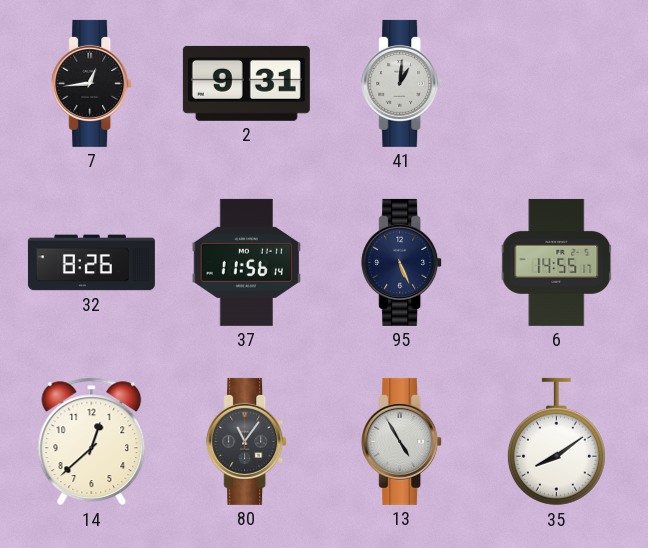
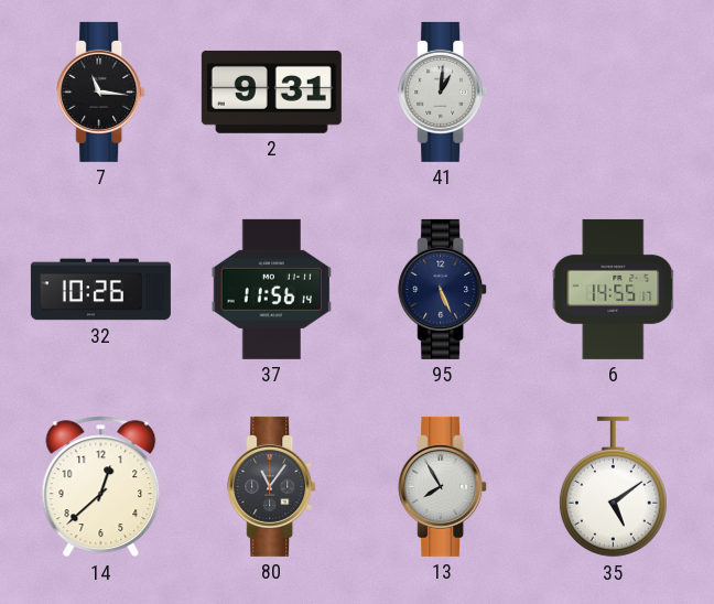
7: 12:44 -> 11:16 (101, 91)
32: 8:26 -> 10:26 (100, 290)
13: 4:55 -> 7:55 (443, 486)
35: 8:09 -> 5:09 (613, 487)
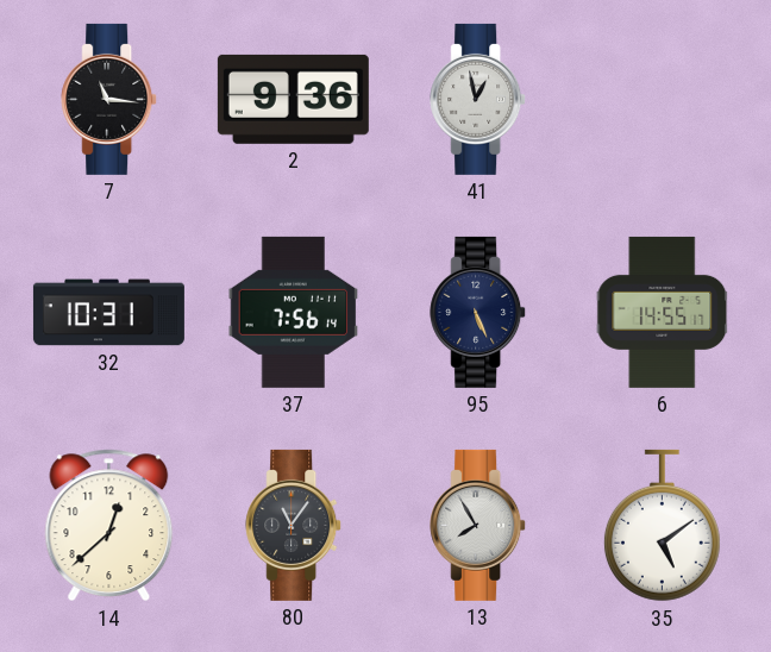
2: 9:31 -> 9:36 (293, 99)
41: 1:01 -> 12:58 (478, 99)
32: 10:26 -> 10:31 (108, 313)
37: 11:56 -> 7:56 (294, 312)
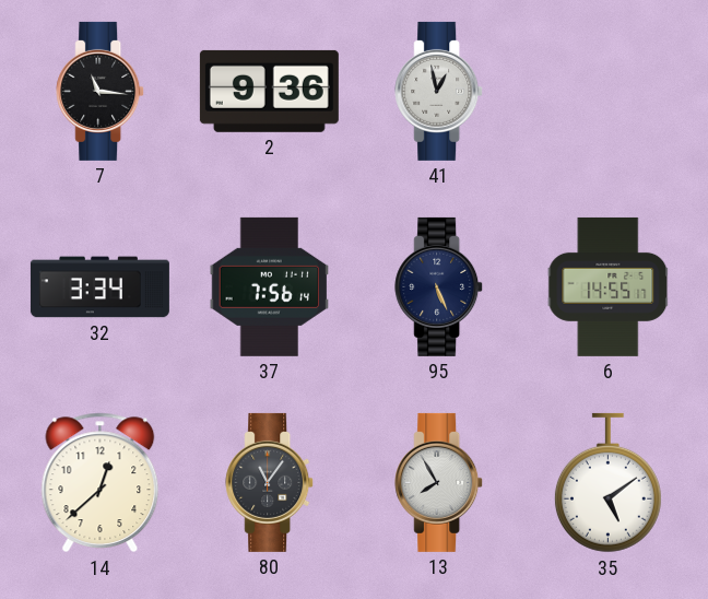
32: 10:31 -> 3:34 (99, 287)
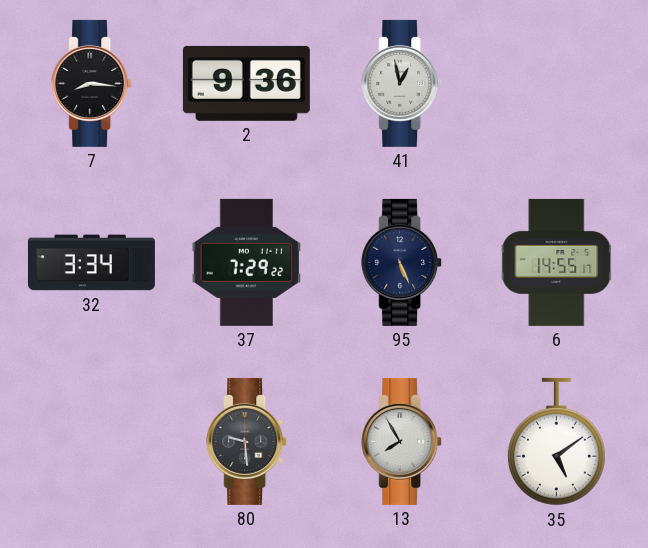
7: 11:16 -> 8:16 (92, 83)
37: 7:56 -> 7:29 (247, 262)
14: 12:38 -> none (101, 483)
80: 11:06 -> 9:29 (247, 441)
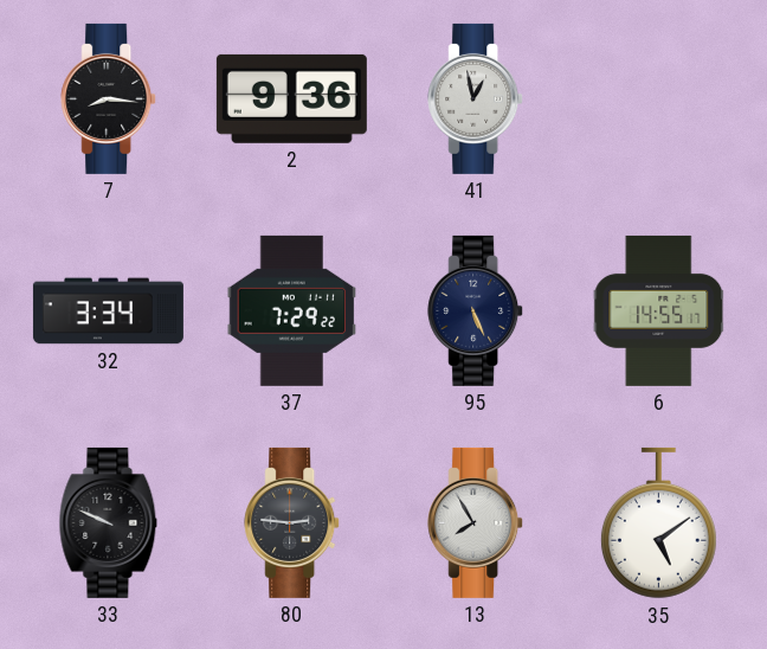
33: none -> 9:49 (109, 522)
80: 9:29 -> 2:46 (292, 522)
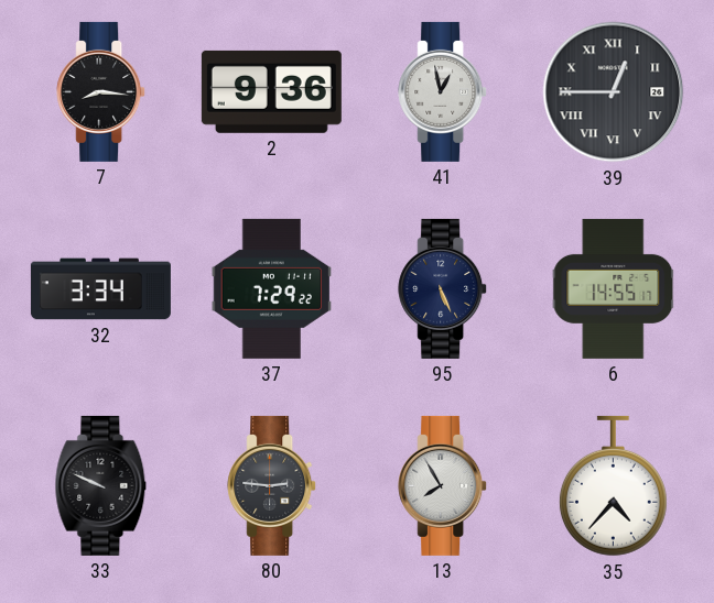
39: none -> 12:45 (614, 92)
35: 5:09 -> 4:37 (613, 486)
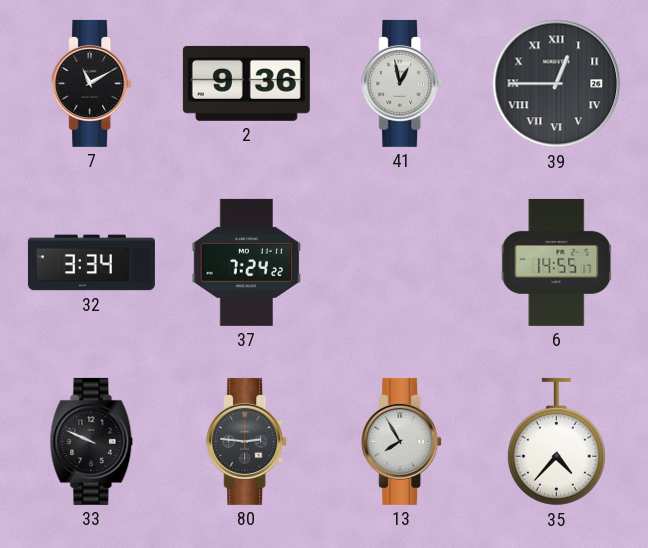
7: 8:16 -> 11:10 (92, 83)
37: 7:29 -> 7:24 (247, 262)
95: 5:26 -> none (443, 288)
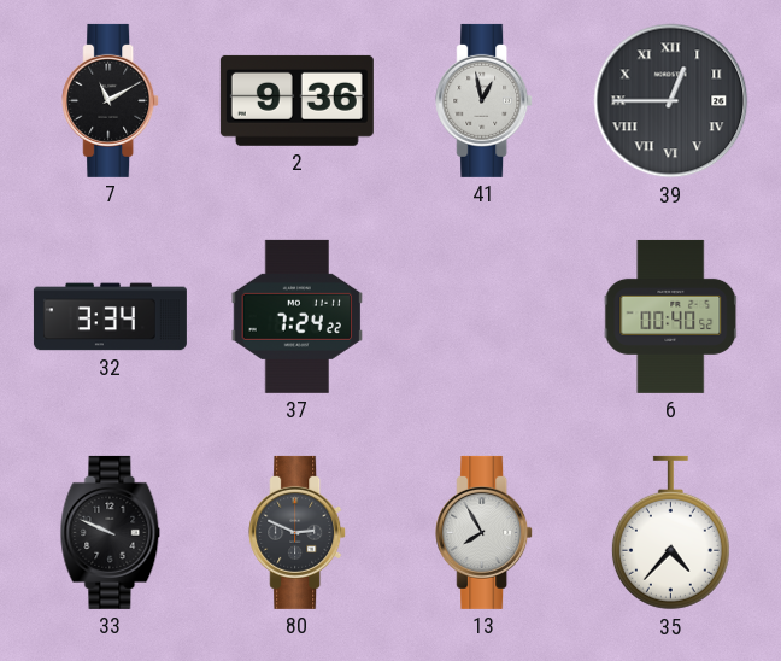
6: 14:55 -> 00:40 (671, 316)
80: 2:46 -> 2:49 (298, 532)
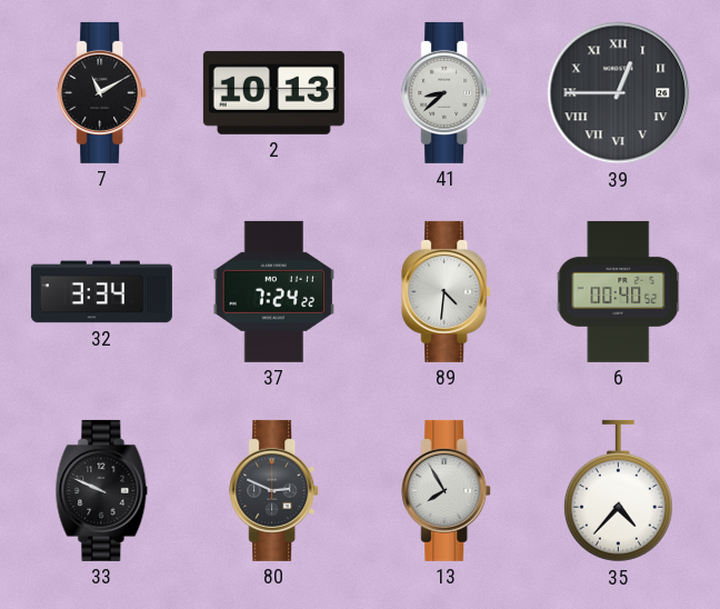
2: 9:36 -> 10:13 (273, 92)
41: 12:58 -> 8:38 (447, 92)
89: none -> 4:31 (447, 291)
